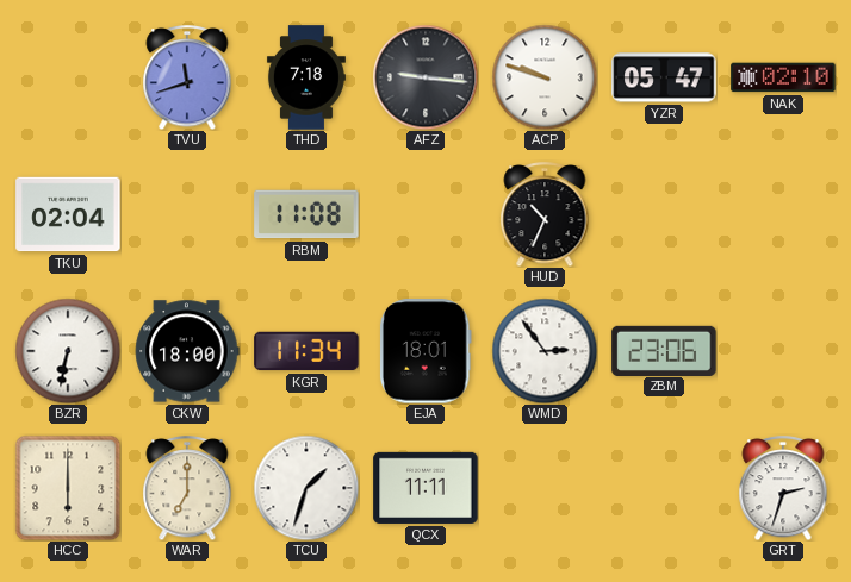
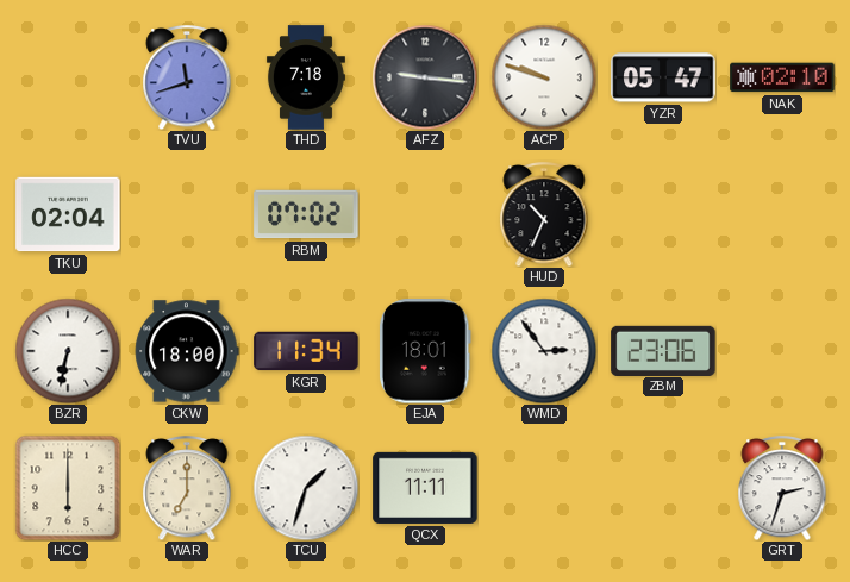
RBM: 11:08 -> 07:02 (306, 214)
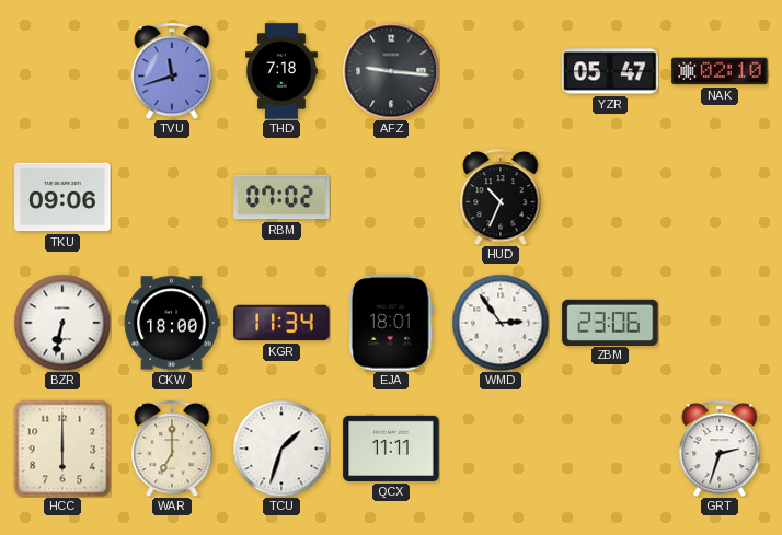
ACP: 9:48 -> none (544, 77)
TKU: 02:04 -> 09:06 (62, 197)
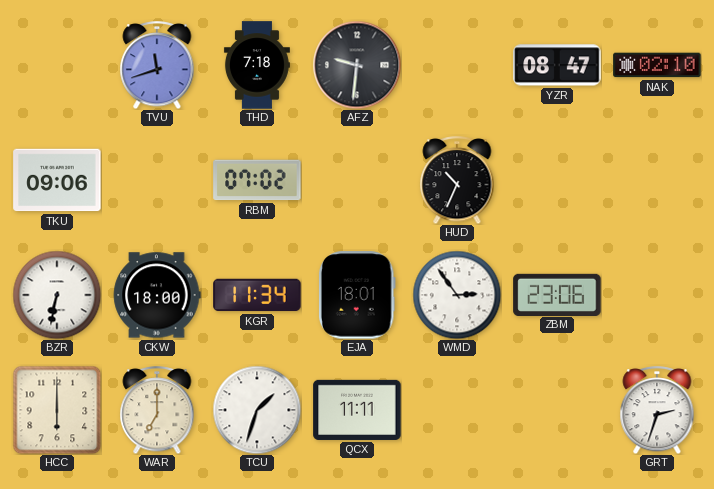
AFZ: 9:16 -> 9:31 (357, 65)
YZR: 05:47 -> 08:47 (557, 65)
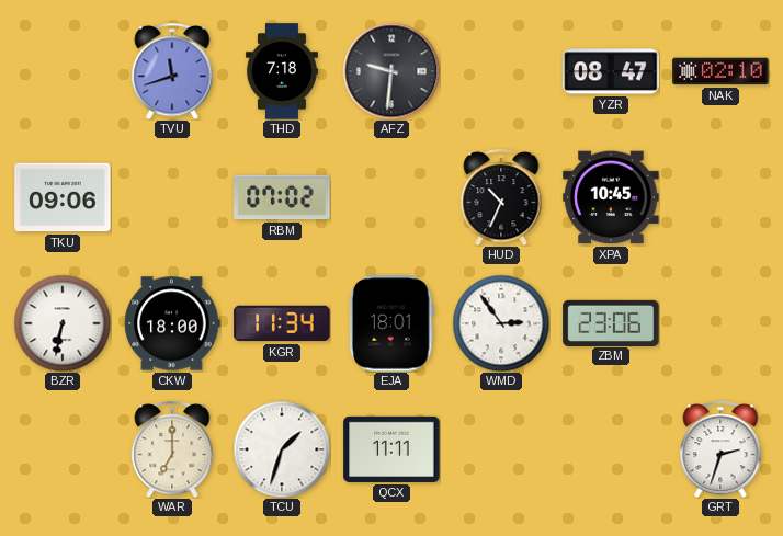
XPA: none -> 10:45 (611, 197)
HCC: 6:00 -> none (57, 410)
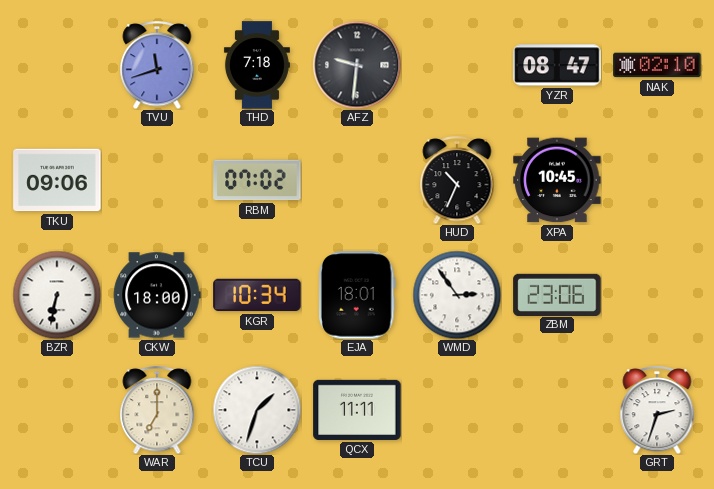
KGR: 11:34 -> 10:34 (257, 295)
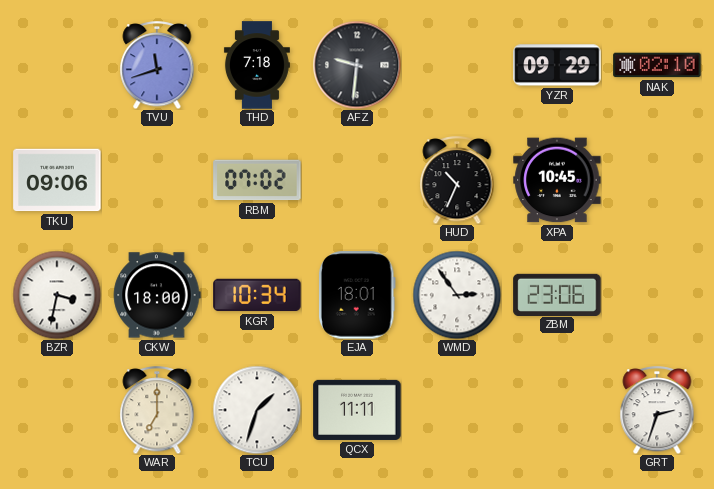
YZR: 08:47 -> 09:29 (557, 65)
BZR: 6:32 -> 3:32 (57, 295)
